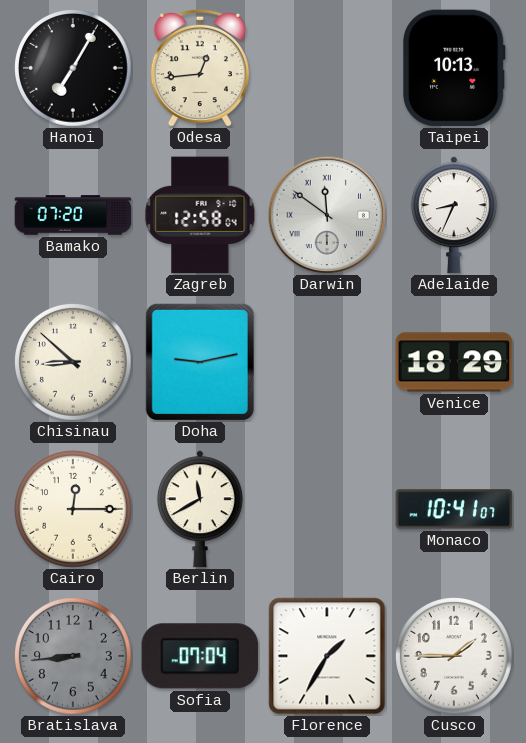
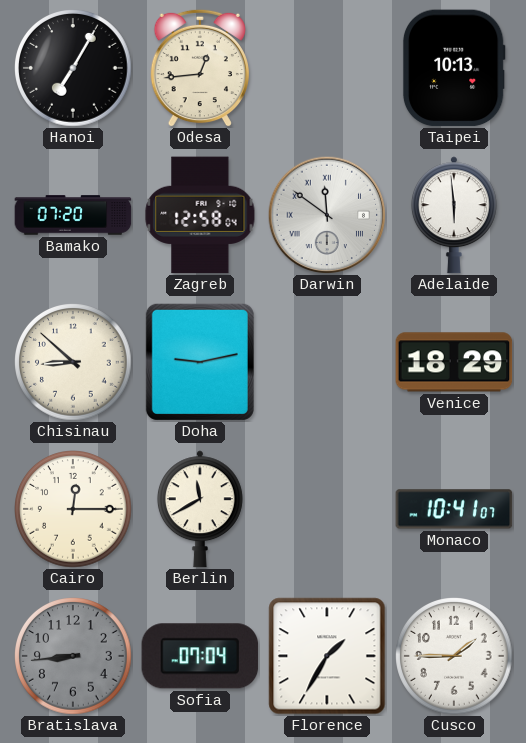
Adelaide: 8:34 -> 5:59 (454, 215)
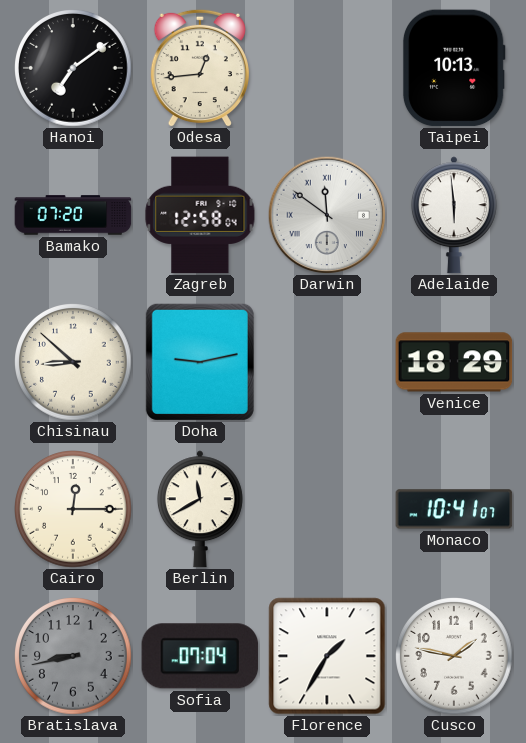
Hanoi: 7:05 -> 7:09 (74, 69)
Bratislava: 8:44 -> 8:43 (74, 657)
Cusco: 1:45 -> 1:47 (455, 657)
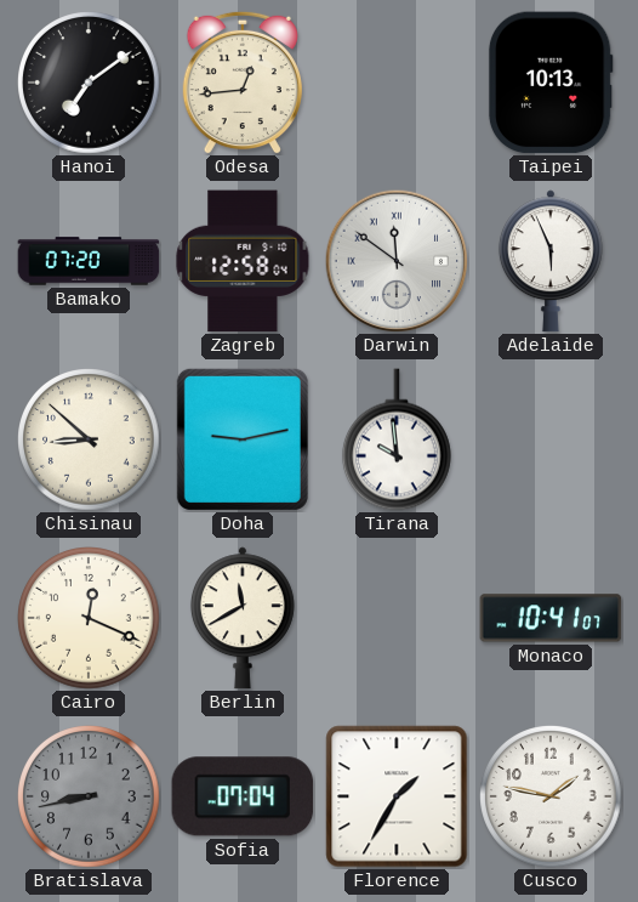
Adelaide: 5:59 -> 5:56 (551, 261)
Tirana: none -> 9:59 (397, 439)
Venice: 18:29 -> none (454, 362)
Cairo: 12:15 -> 12:19 (90, 619)
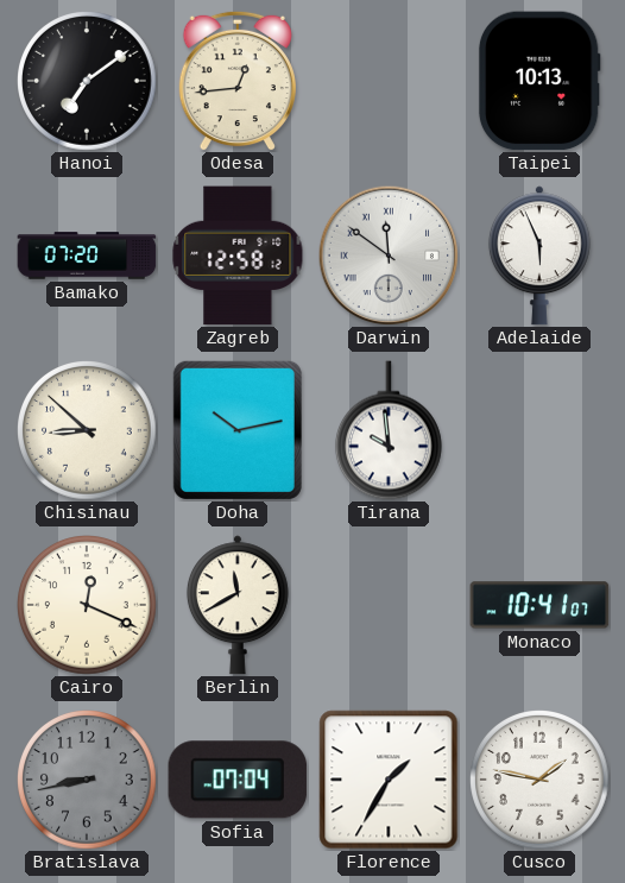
Zagreb: 12:58:04 -> 12:58:12 (238, 256)
Doha: 9:13 -> 10:13 (238, 430)
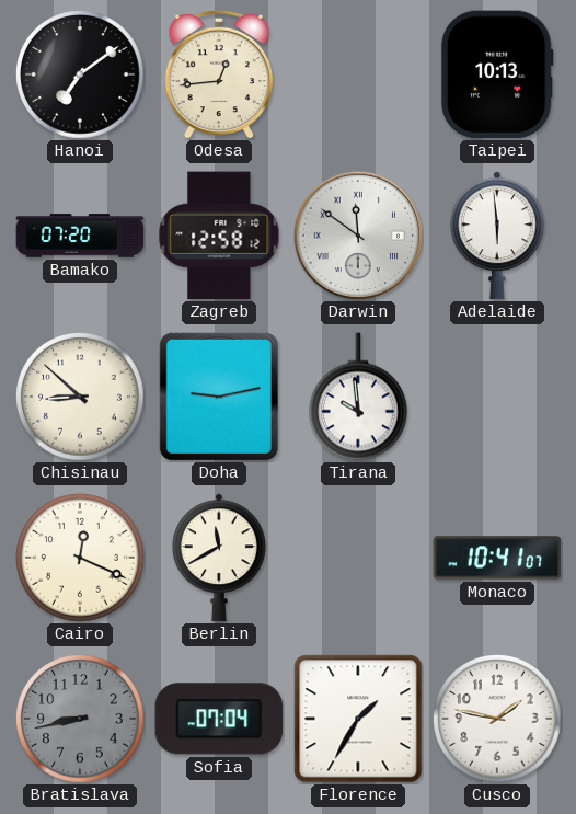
Adelaide: 5:56 -> 5:59 (497, 236)
Doha: 10:13 -> 9:13 (219, 397)
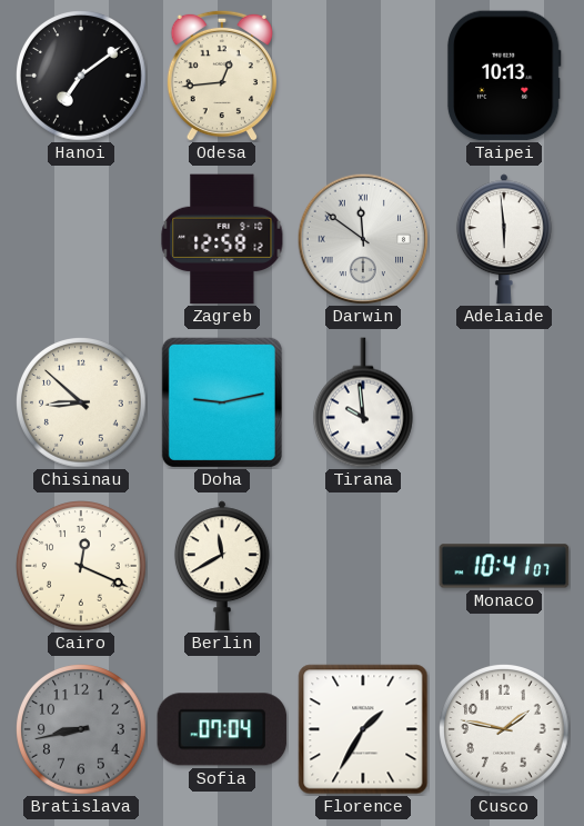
Bamako: 07:20 -> none (80, 236)
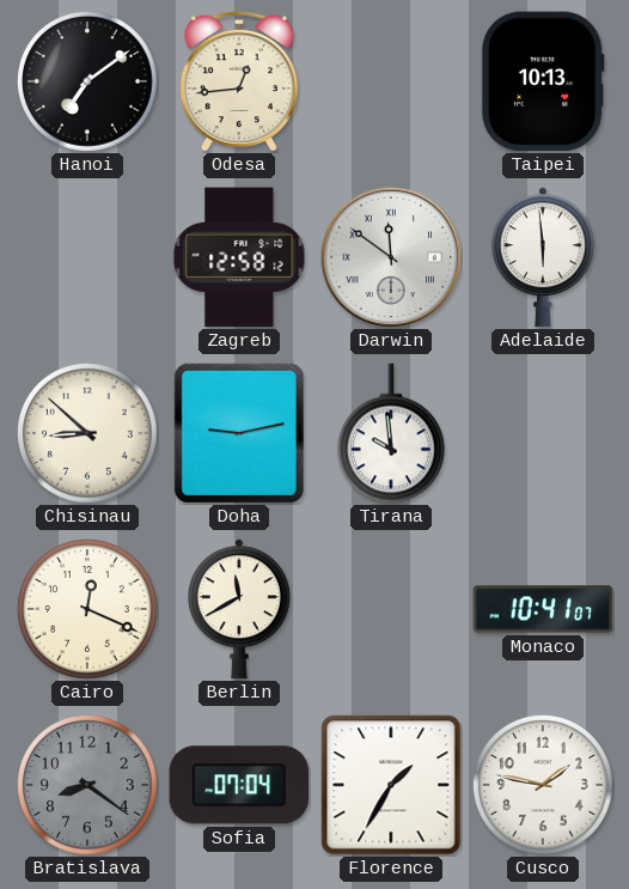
Bratislava: 8:43 -> 8:21 (88, 786)
